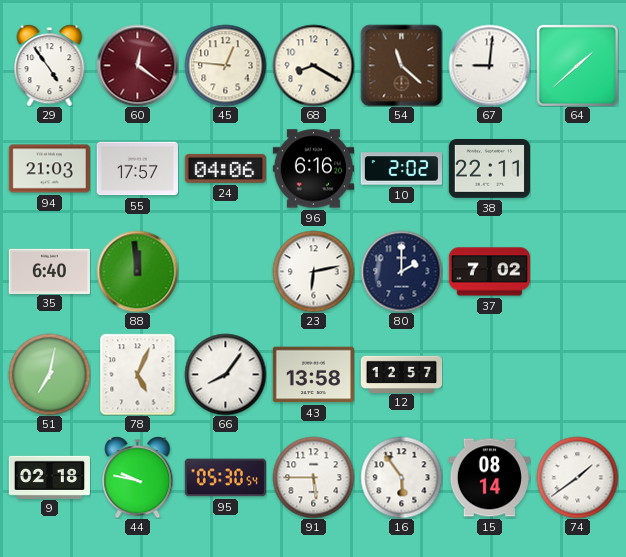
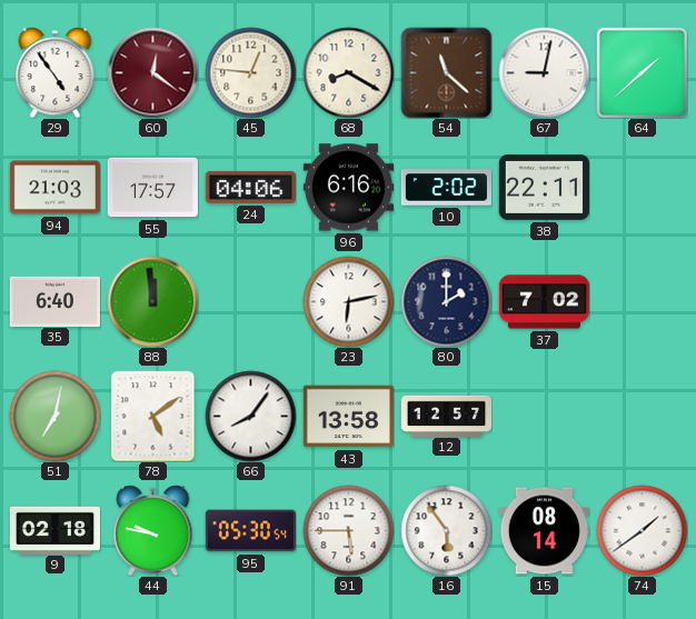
67: 9:01 -> 9:02 (544, 72)
78: 5:04 -> 5:09 (153, 416)
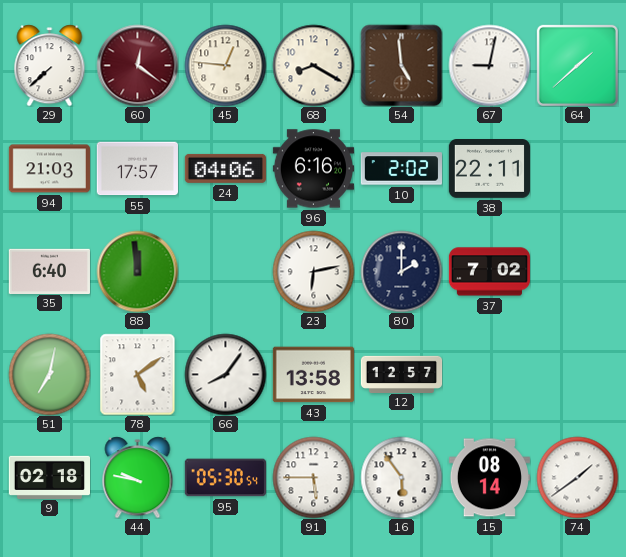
29: 4:54 -> 7:38 (50, 65)
54: 11:22 -> 4:59 (401, 65)
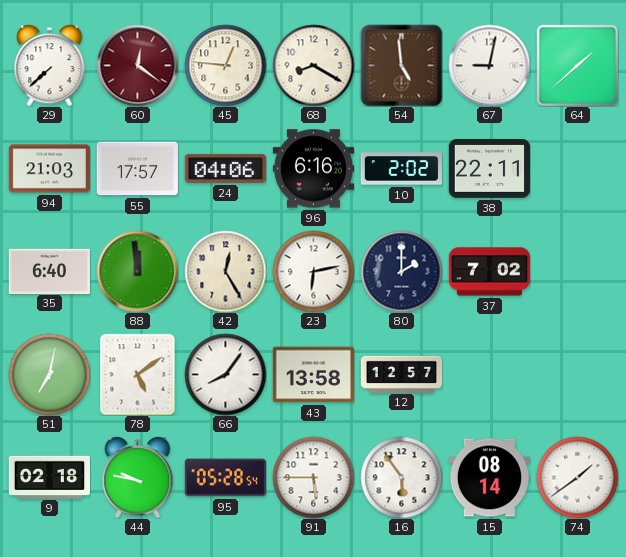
42: none -> 12:25 (225, 271)
95: 05:30 -> 05:28 (225, 478)
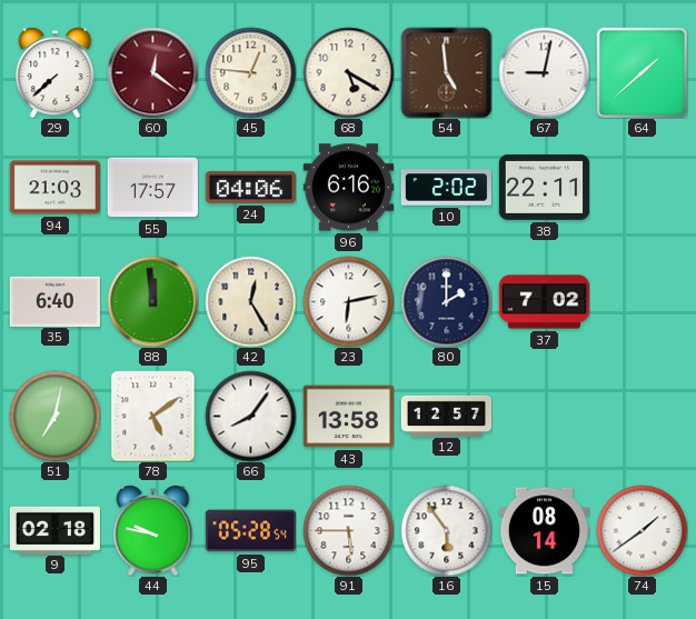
68: 8:20 -> 5:20 (348, 72)
